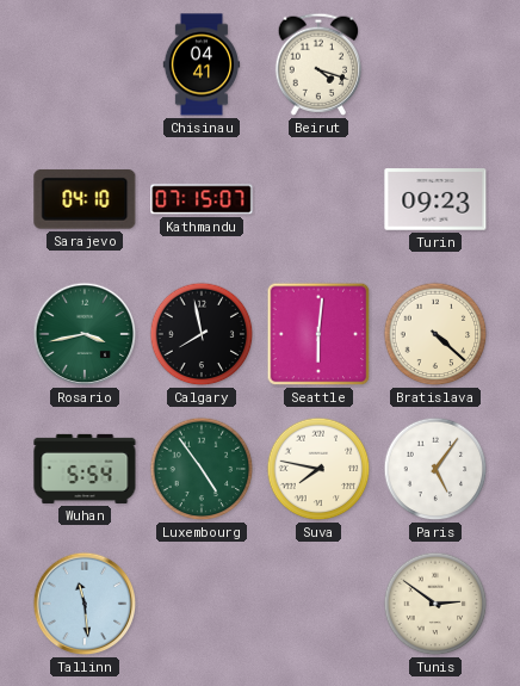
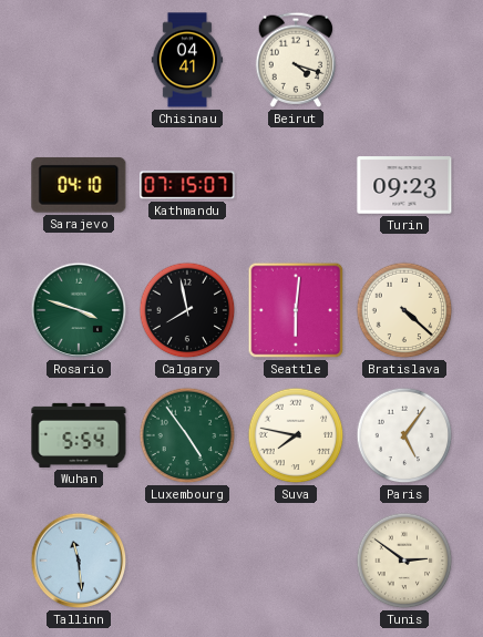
Rosario: 3:43 -> 3:48 (79, 310)
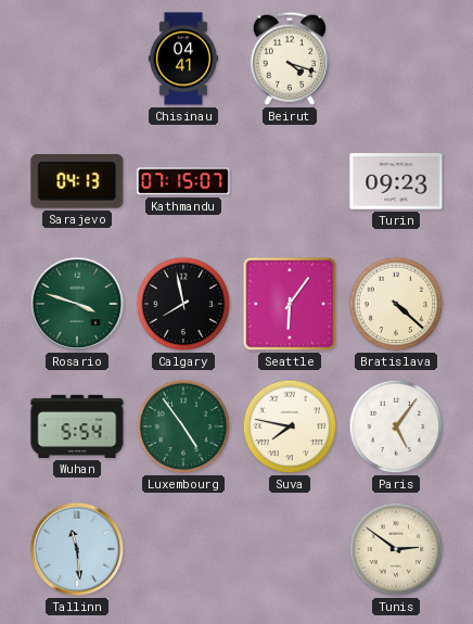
Sarajevo: 04:10 -> 04:13 (77, 181)
Seattle: 6:01 -> 6:06 (290, 304)
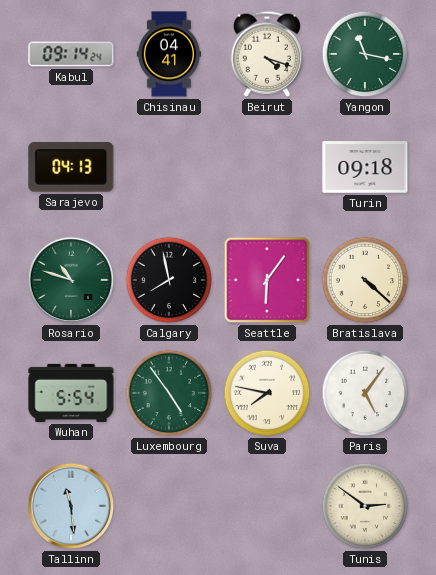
Kabul: none -> 09:14 (71, 54)
Yangon: none -> 11:17 (365, 54)
Kathmandu: 07:15 -> none (183, 181)
Turin: 09:23 -> 09:18 (365, 167)
Rosario: 3:48 -> 10:48 (71, 280)
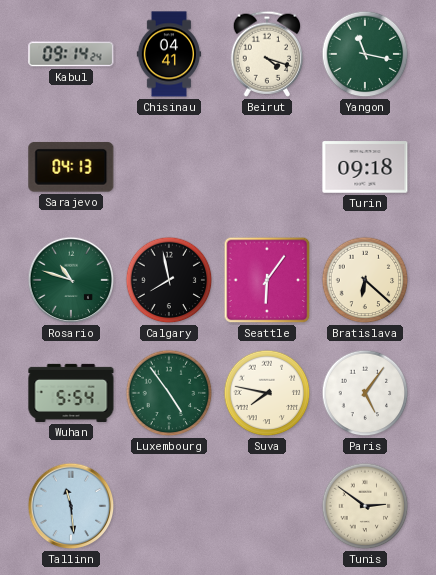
Bratislava: 4:22 -> 6:22 (365, 280)
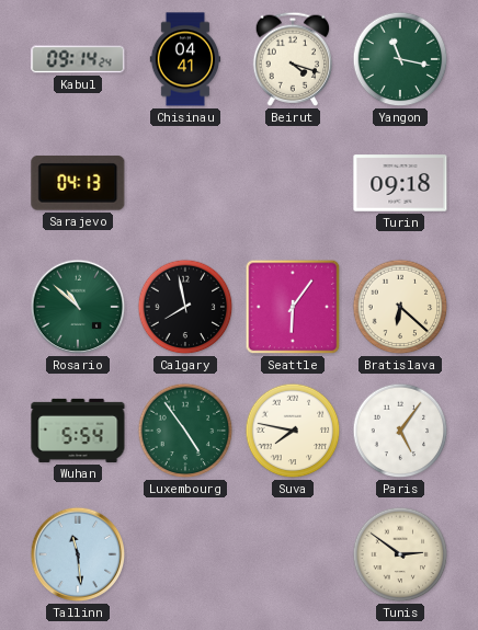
Rosario: 10:48 -> 10:52 (78, 307)
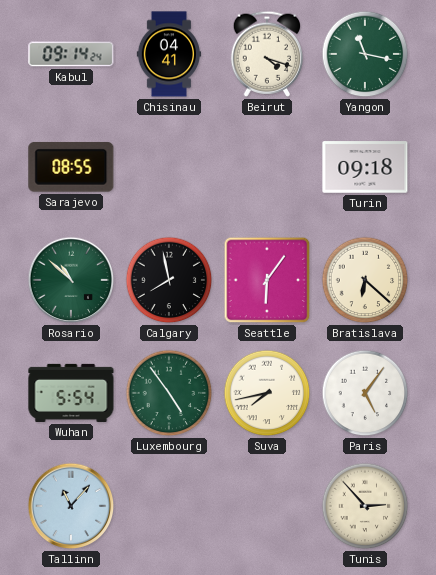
Sarajevo: 04:13 -> 08:55 (71, 167)
Suva: 7:47 -> 7:43 (267, 393)
Tallinn: 11:29 -> 11:07 (71, 506)
Tunis: 2:51 -> 2:53 (365, 506)
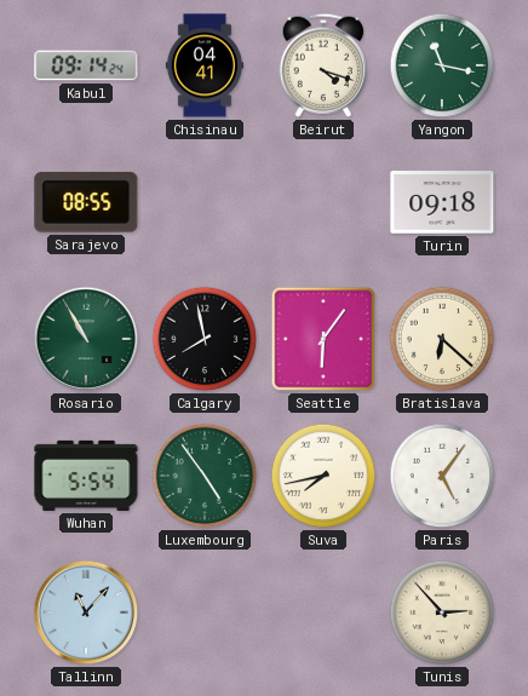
Rosario: 10:52 -> 10:55 (86, 339)
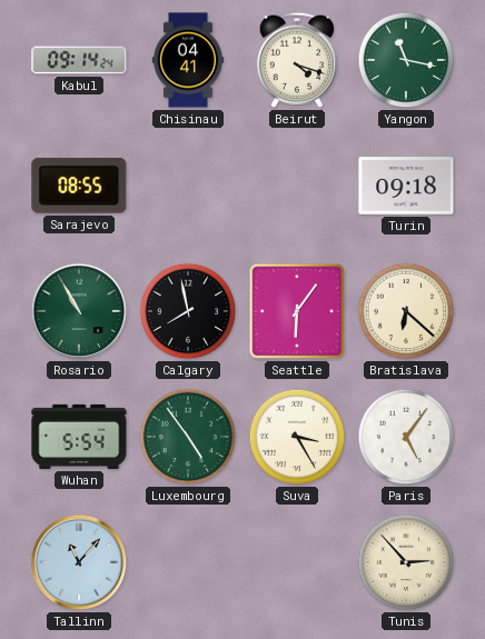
Suva: 7:43 -> 3:25 (297, 437)
